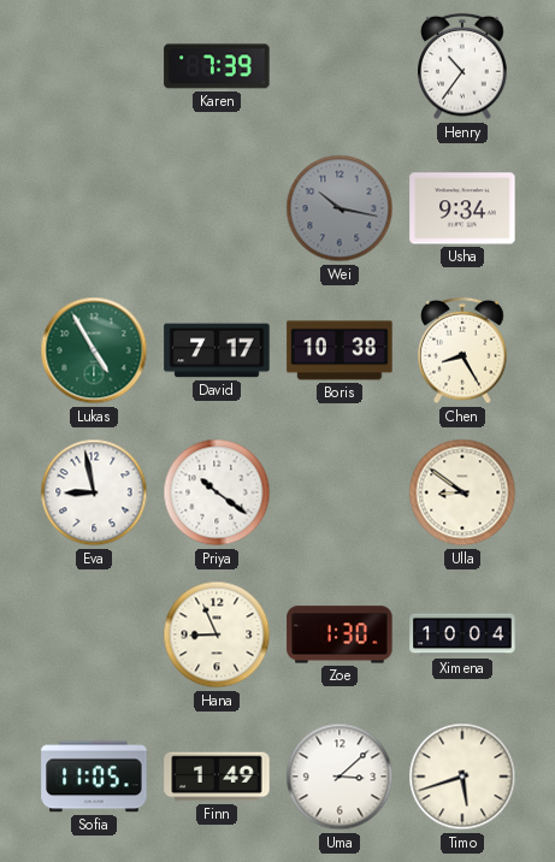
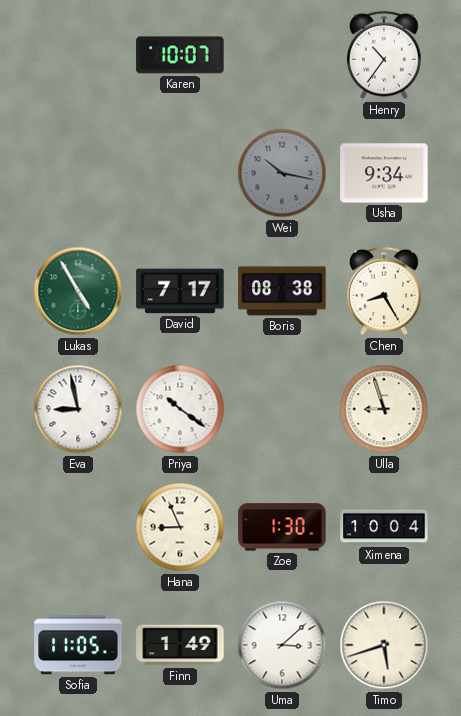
Karen: 7:39 -> 10:07 (180, 55)
Boris: 10:38 -> 08:38 (282, 291)
Ulla: 8:51 -> 8:57 (384, 409)
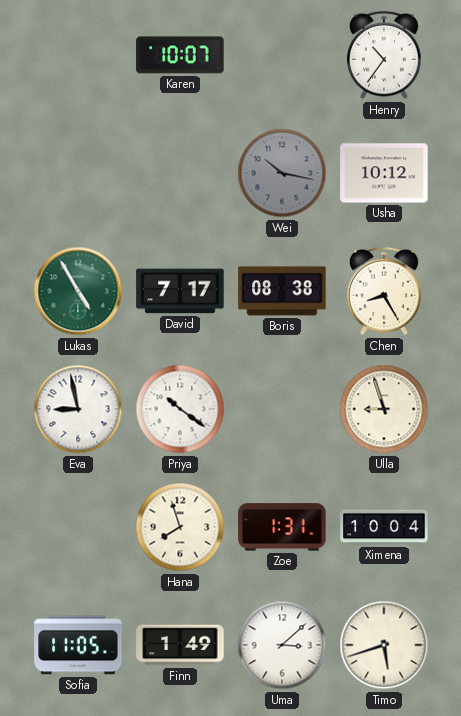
Usha: 9:34 -> 10:12 (384, 173)
Hana: 8:56 -> 7:57 (180, 527)
Zoe: 1:30 -> 1:31 (282, 527)
